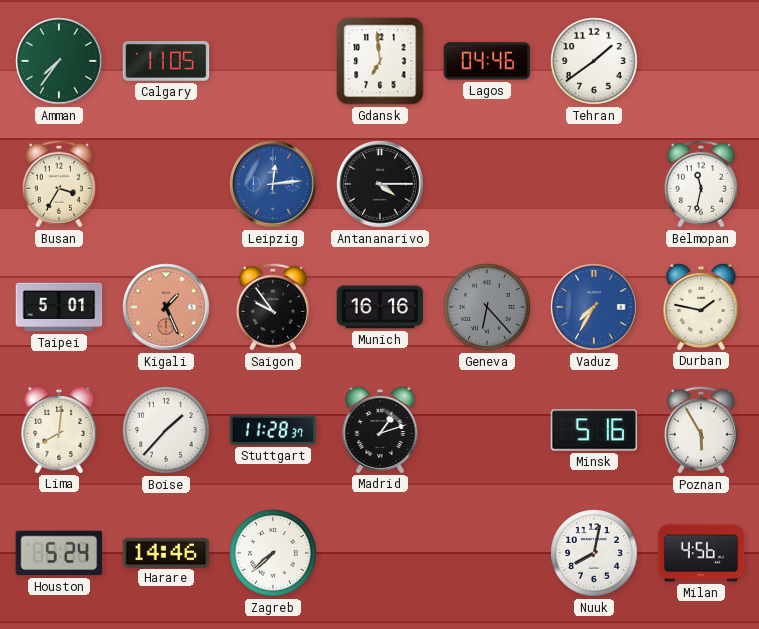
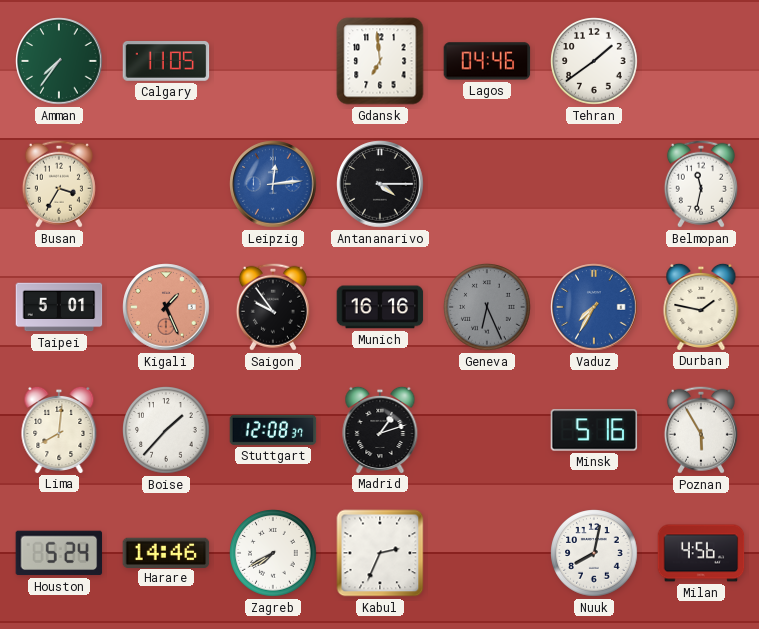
Geneva: 6:23 -> 6:26 (487, 307)
Stuttgart: 11:28 -> 12:08 (273, 430)
Zagreb: 7:38 -> 7:40 (273, 553)
Kabul: none -> 2:34 (380, 553)
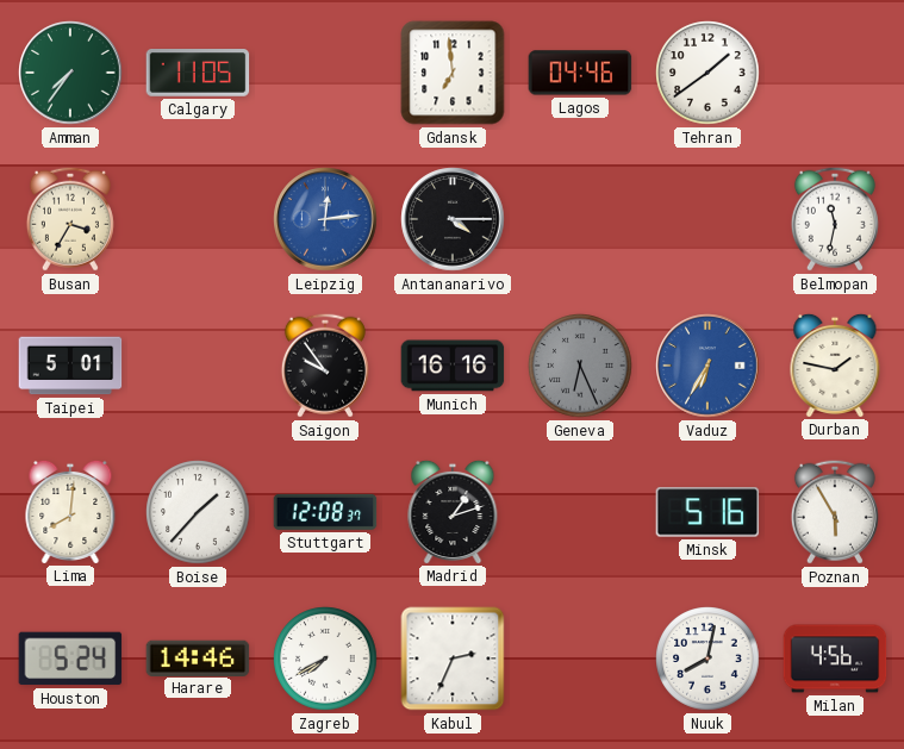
Kigali: 1:26 -> none (166, 307)
Vaduz: 7:35 -> 6:35 (707, 366)
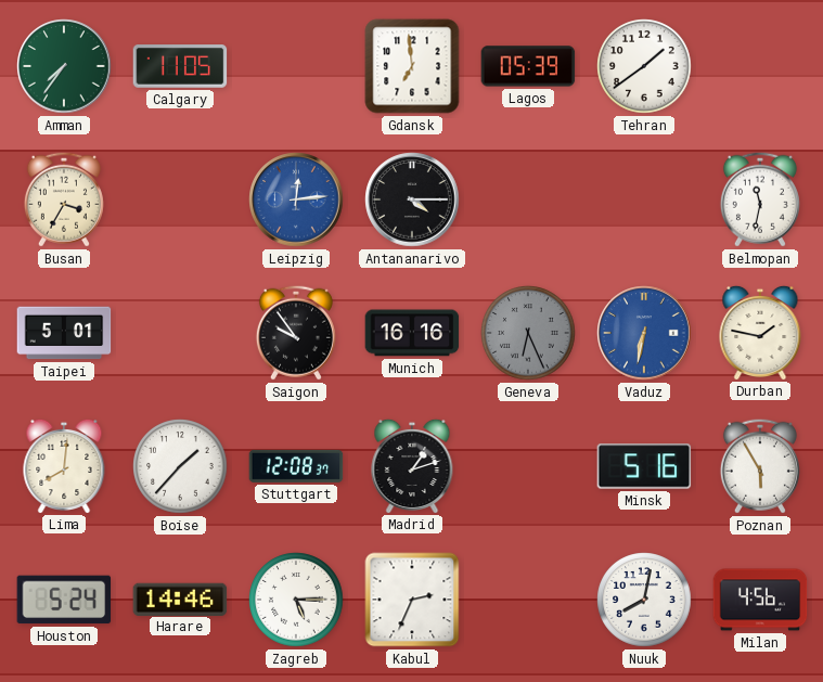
Lagos: 04:46 -> 05:39 (528, 66)
Vaduz: 6:35 -> 6:32 (644, 333)
Zagreb: 7:40 -> 5:15 (296, 600)
